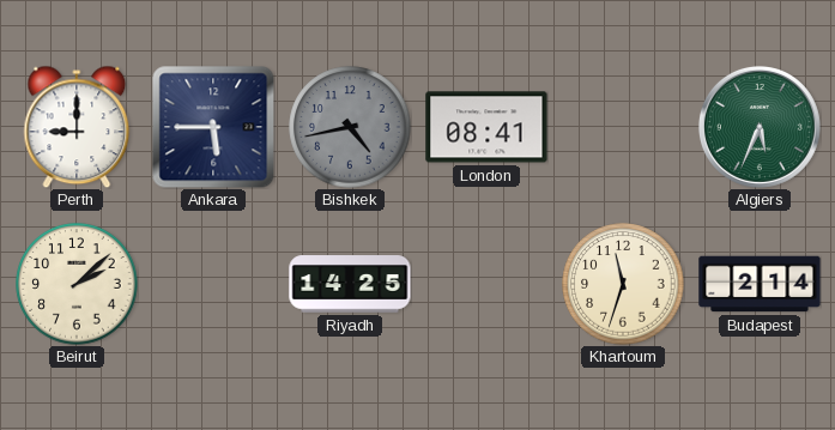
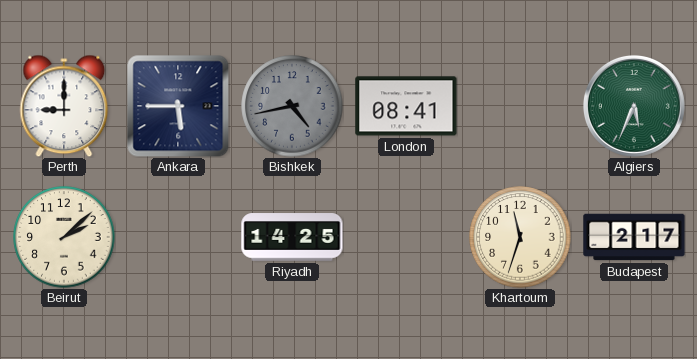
Budapest: 2:14 -> 2:17 (634, 237)
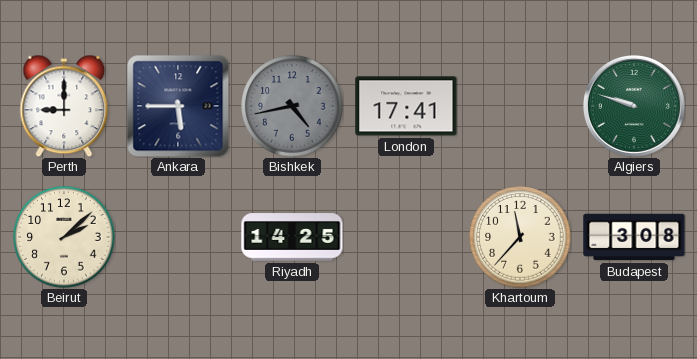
London: 08:41 -> 17:41 (406, 106)
Algiers: 5:34 -> 9:48 (634, 106)
Khartoum: 11:33 -> 11:37 (520, 237)
Budapest: 2:17 -> 3:08 (634, 237)
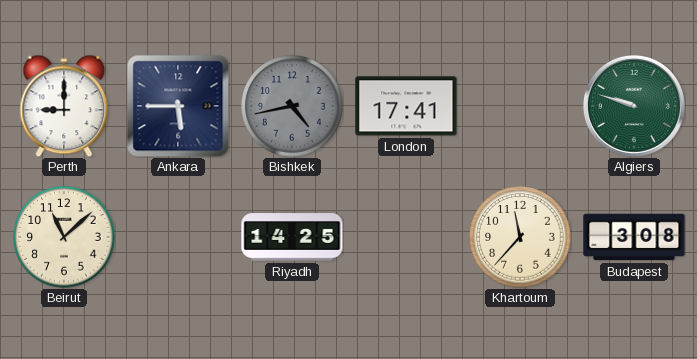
Beirut: 2:08 -> 11:08 (64, 237)
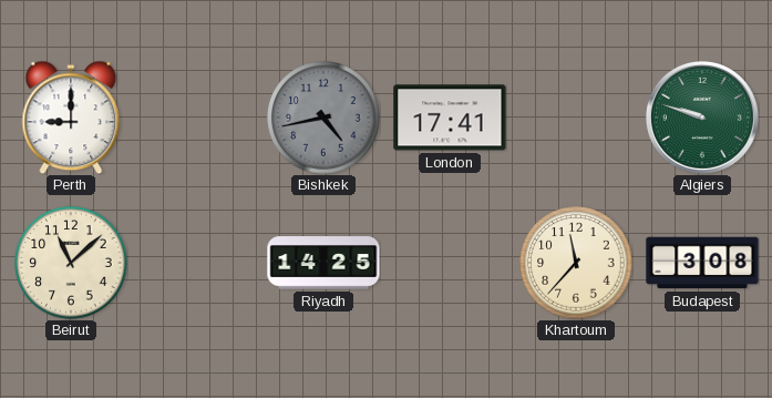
Ankara: 5:45 -> none (178, 106)
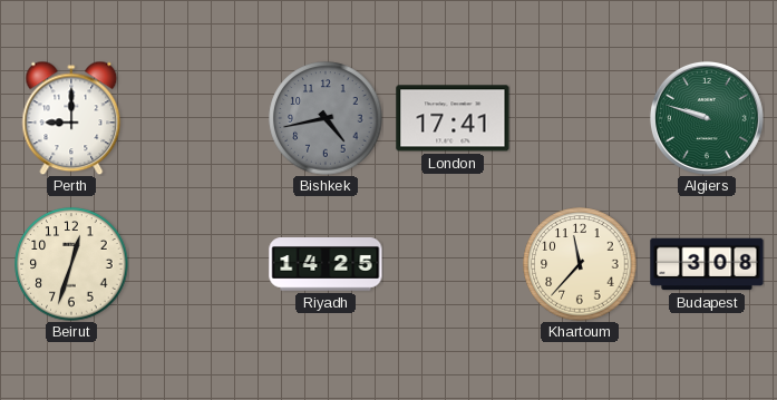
Beirut: 11:08 -> 12:33 (71, 264)
